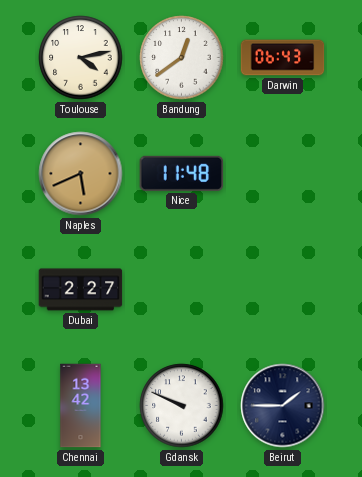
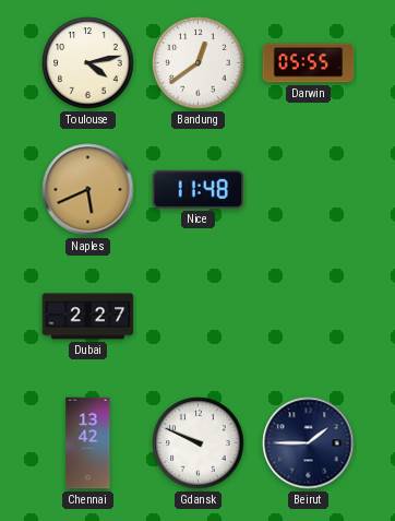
Darwin: 06:43 -> 05:55 (309, 63)
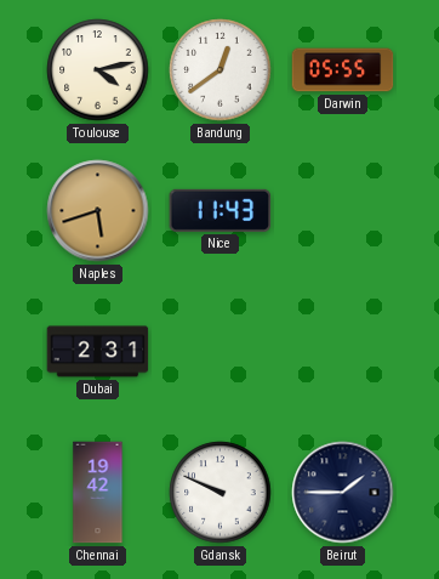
Naples: 5:41 -> 5:42 (98, 211)
Nice: 11:48 -> 11:43 (221, 210)
Dubai: 2:27 -> 2:31 (98, 352)
Chennai: 13:42 -> 19:42 (98, 493)
